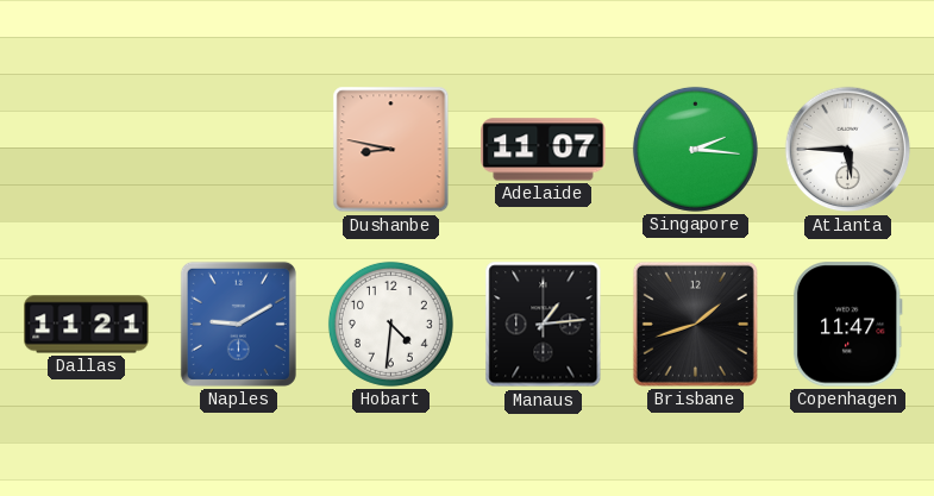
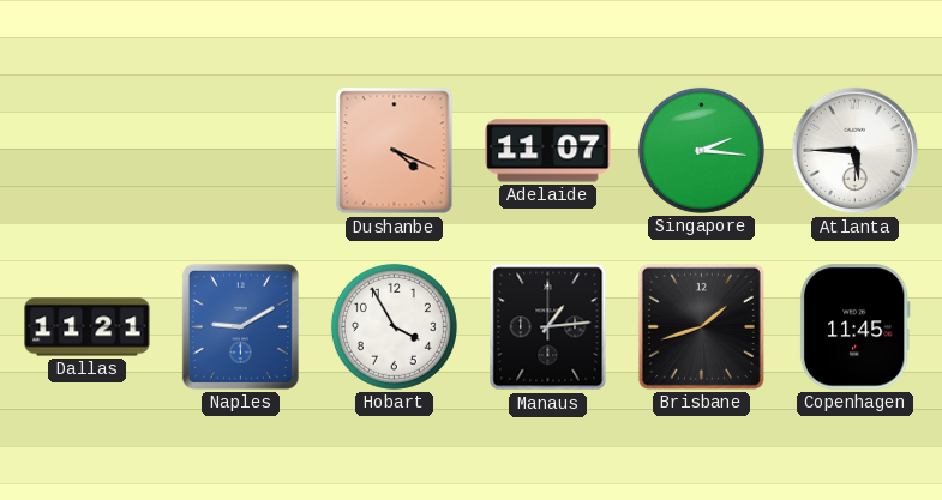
Dushanbe: 8:47 -> 4:19 (395, 151)
Hobart: 4:31 -> 3:55 (394, 326)
Copenhagen: 11:47 -> 11:45 (854, 327)
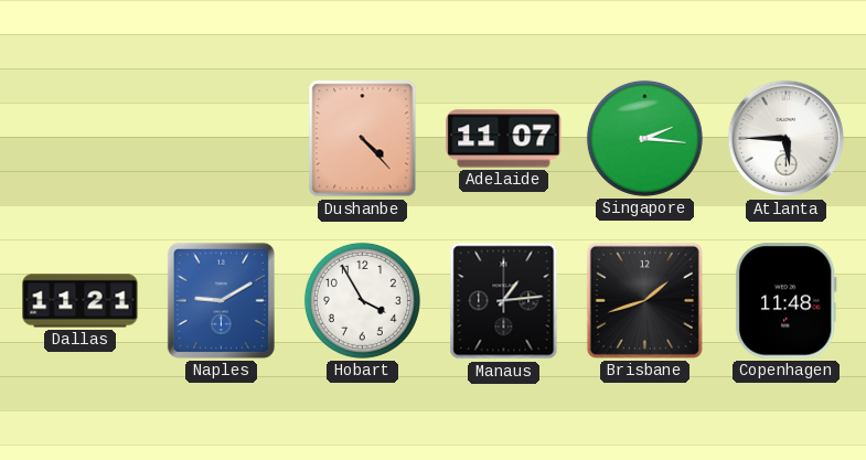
Dushanbe: 4:19 -> 4:23 (363, 139)
Copenhagen: 11:45 -> 11:48 (785, 301)
